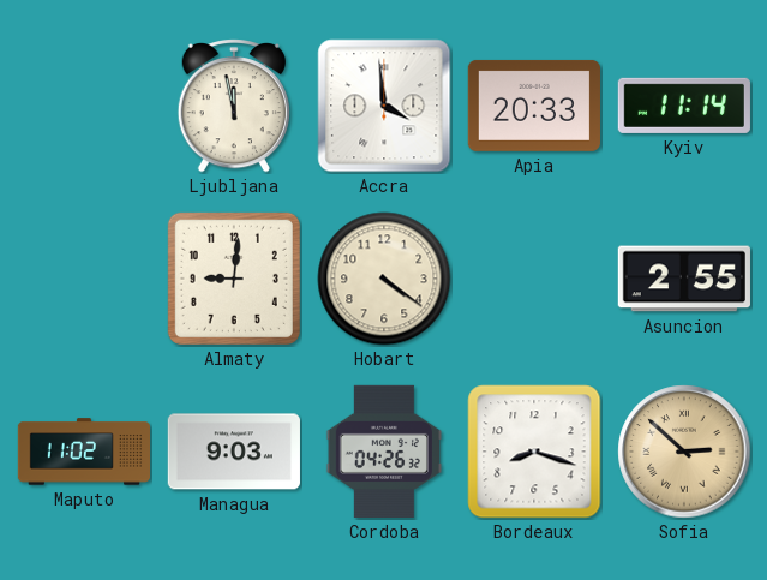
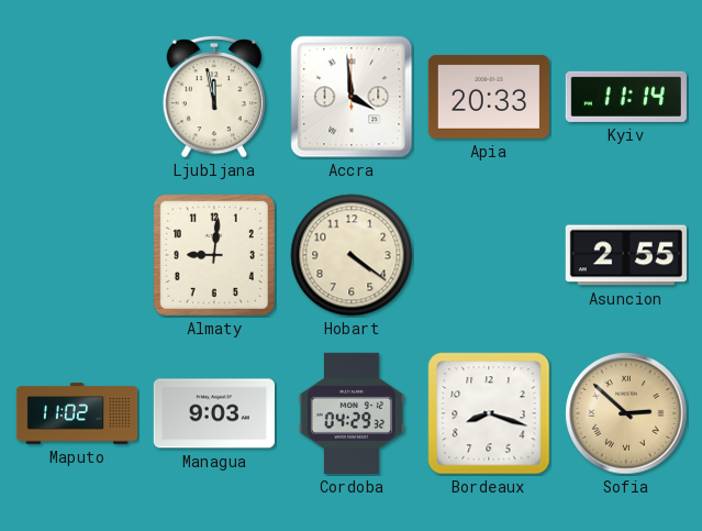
Cordoba: 04:26 -> 04:29 (350, 413)
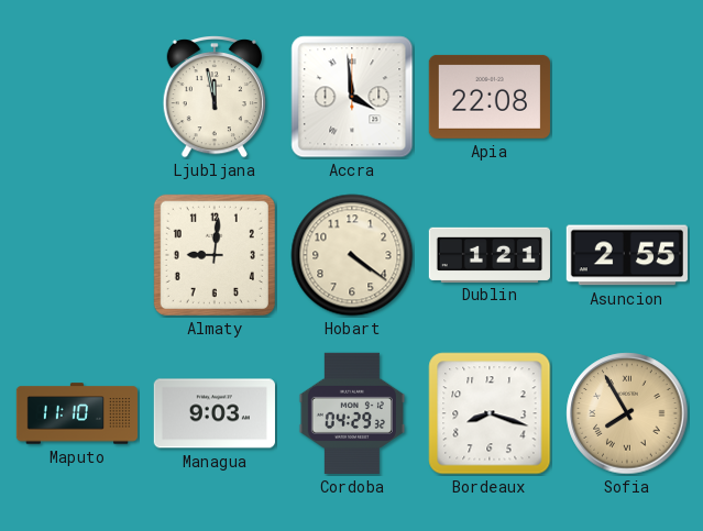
Apia: 20:33 -> 22:08 (490, 97)
Kyiv: 11:14 -> none (626, 97)
Dublin: none -> 1:21 (488, 254)
Maputo: 11:02 -> 11:10 (76, 413)
Sofia: 2:52 -> 7:55 (627, 413)
